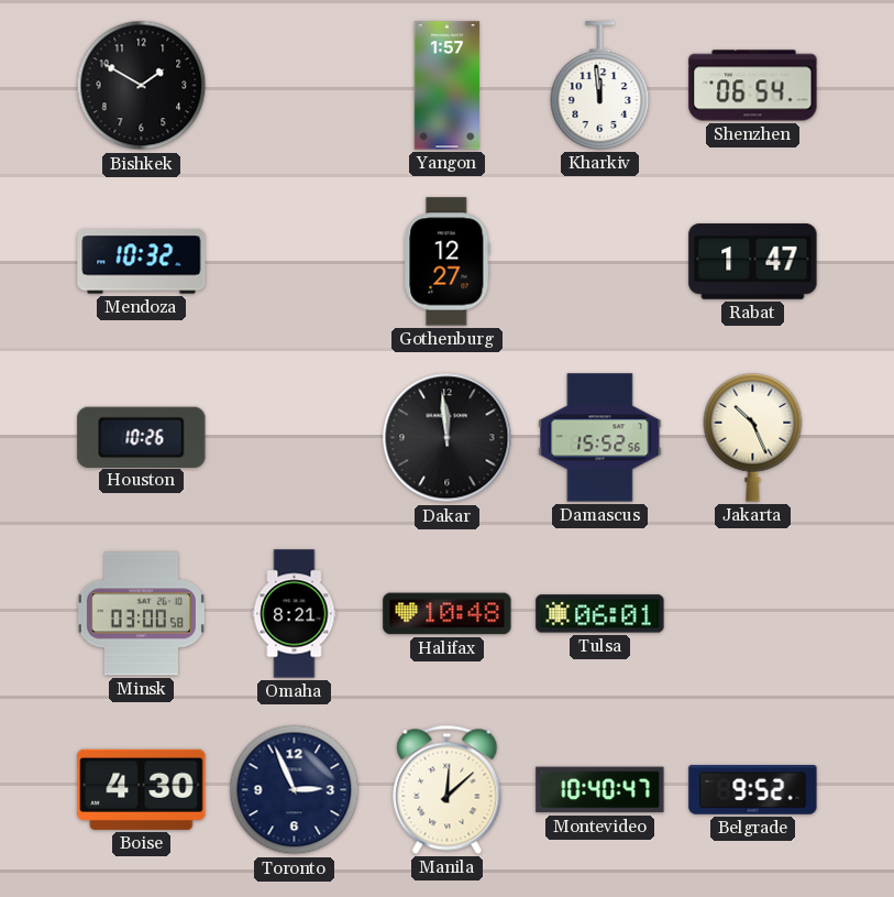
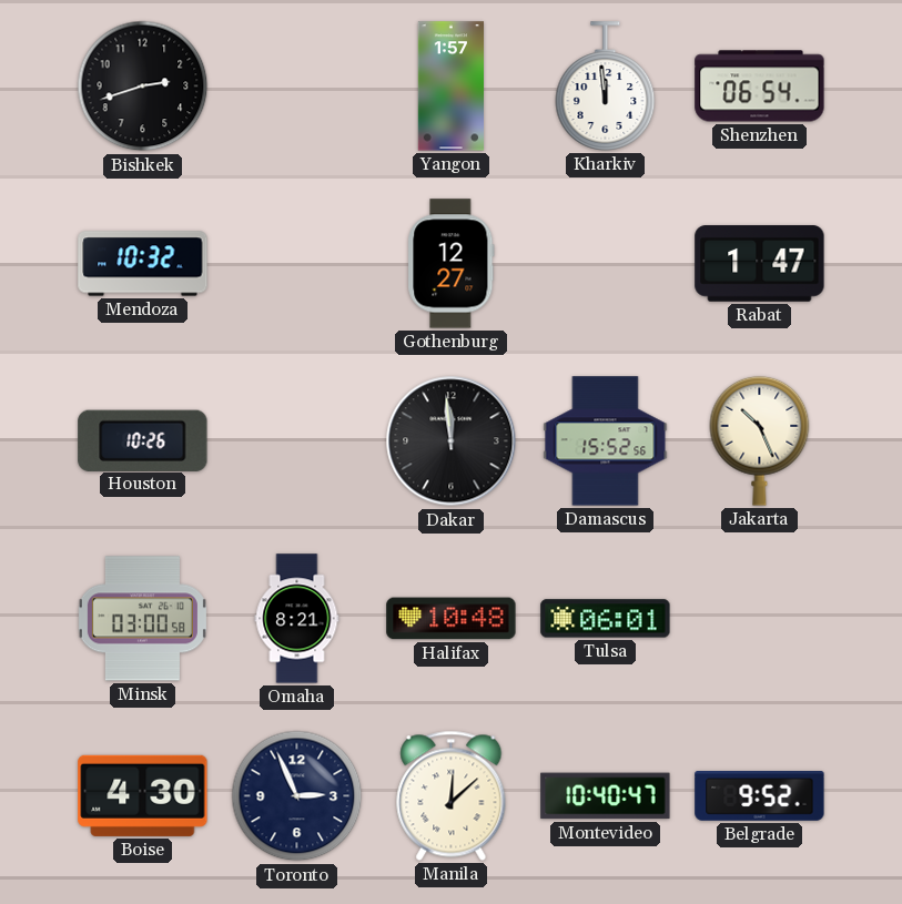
Bishkek: 1:50 -> 2:42 (143, 87)
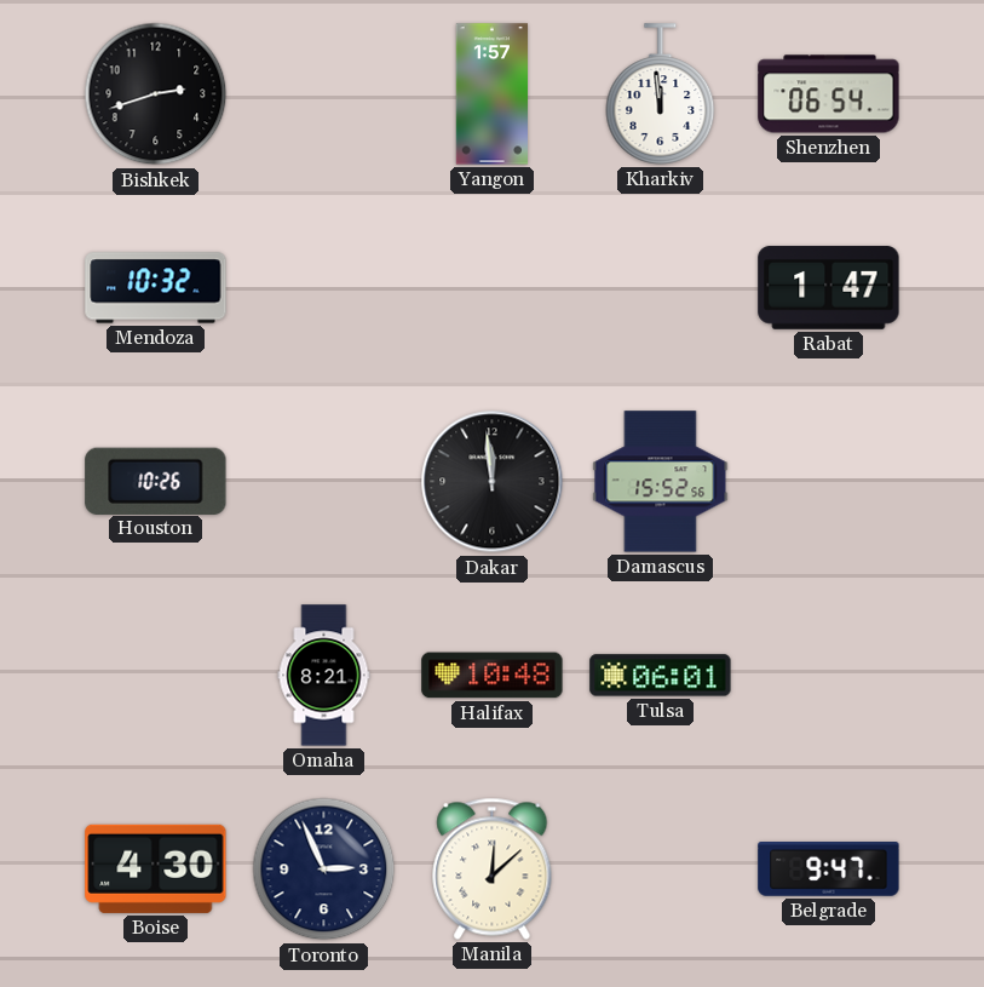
Gothenburg: 12:27 -> none (452, 264)
Jakarta: 10:26 -> none (760, 440)
Minsk: 03:00 -> none (142, 619)
Montevideo: 10:40 -> none (606, 796)
Belgrade: 9:52 -> 9:47 (829, 870)
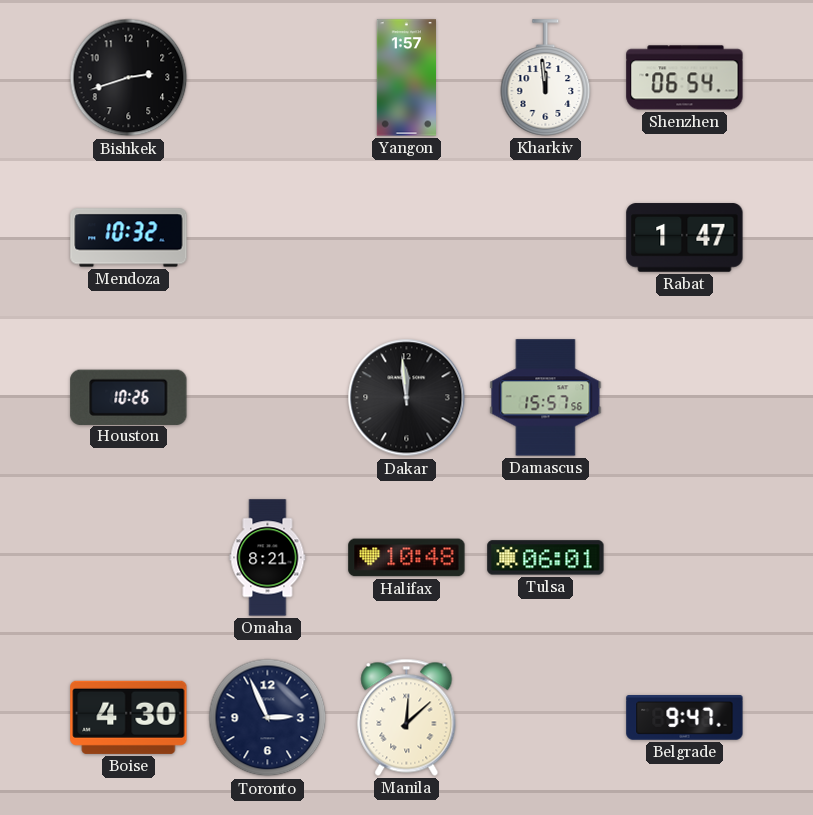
Damascus: 15:52 -> 15:57 (546, 398)
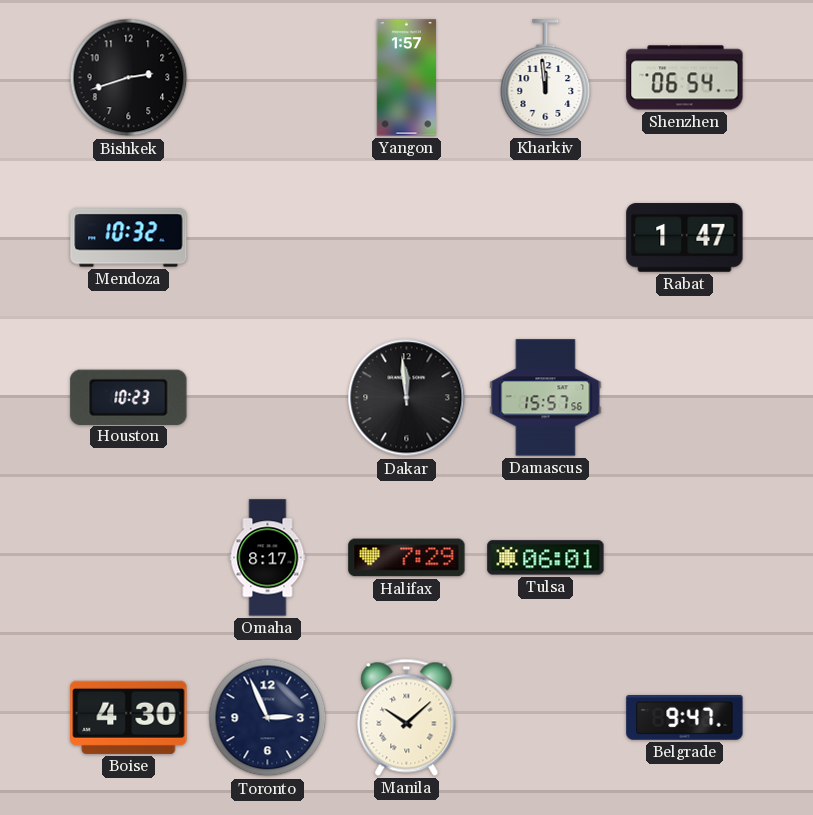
Houston: 10:26 -> 10:23 (129, 397)
Omaha: 8:21 -> 8:17 (268, 558)
Halifax: 10:48 -> 7:29 (407, 558)
Manila: 12:08 -> 10:08 (407, 717)
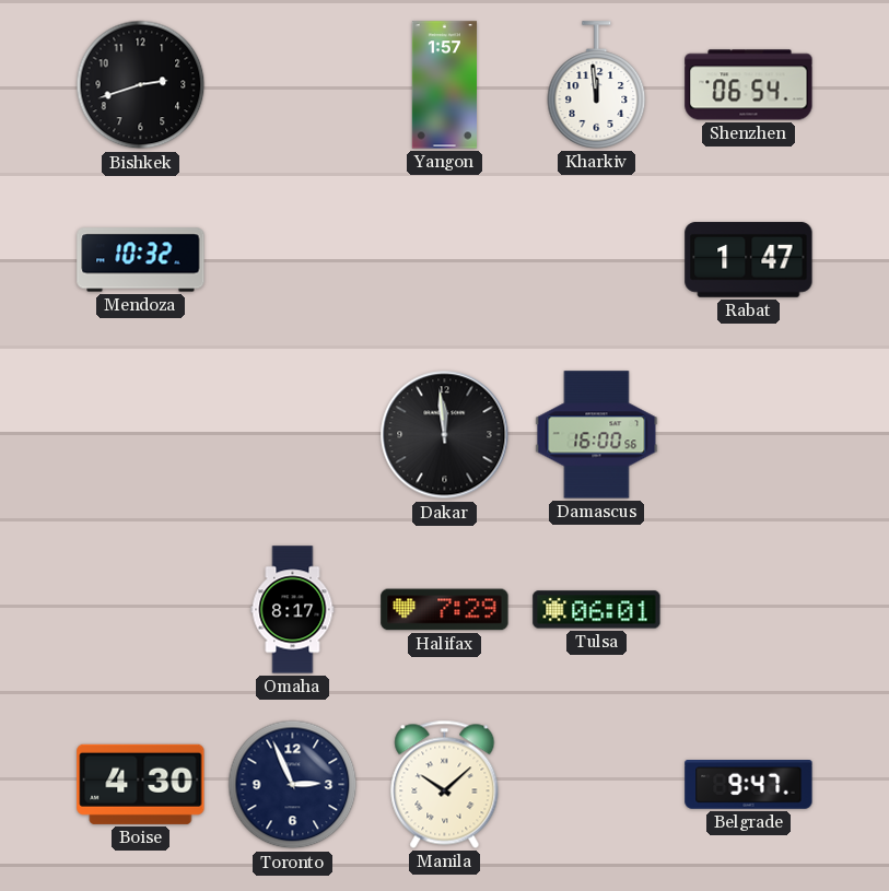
Houston: 10:23 -> none (129, 397)
Damascus: 15:57 -> 16:00 (597, 435)
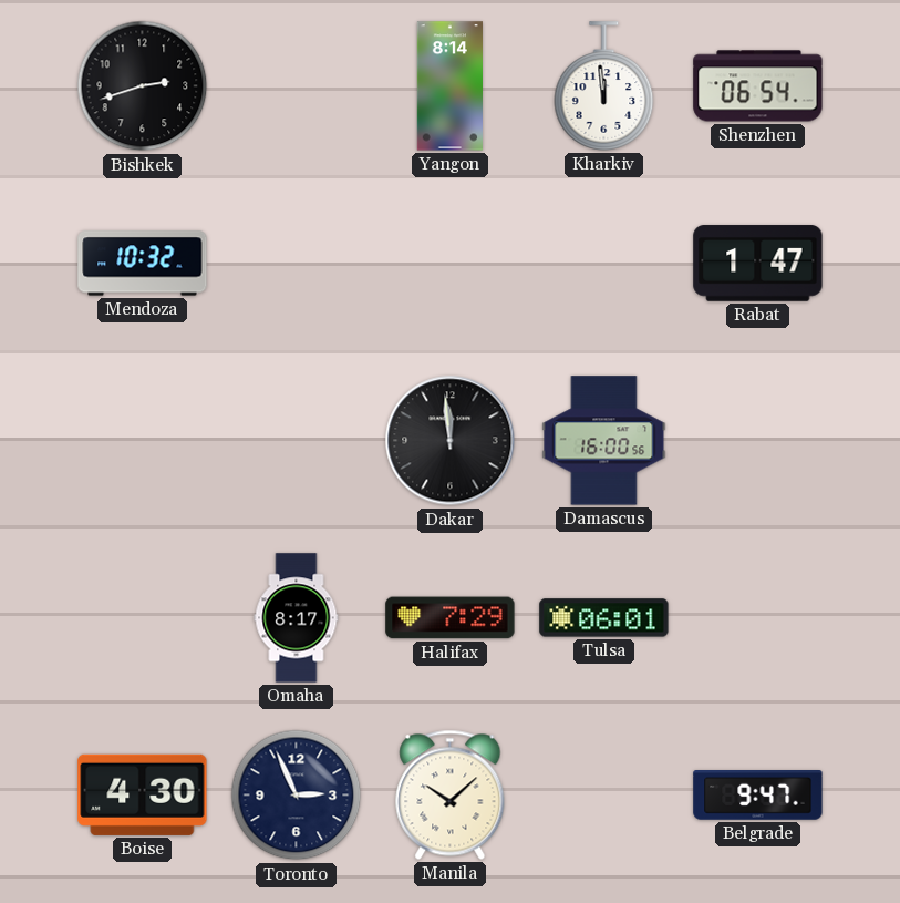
Yangon: 1:57 -> 8:14 (449, 86)
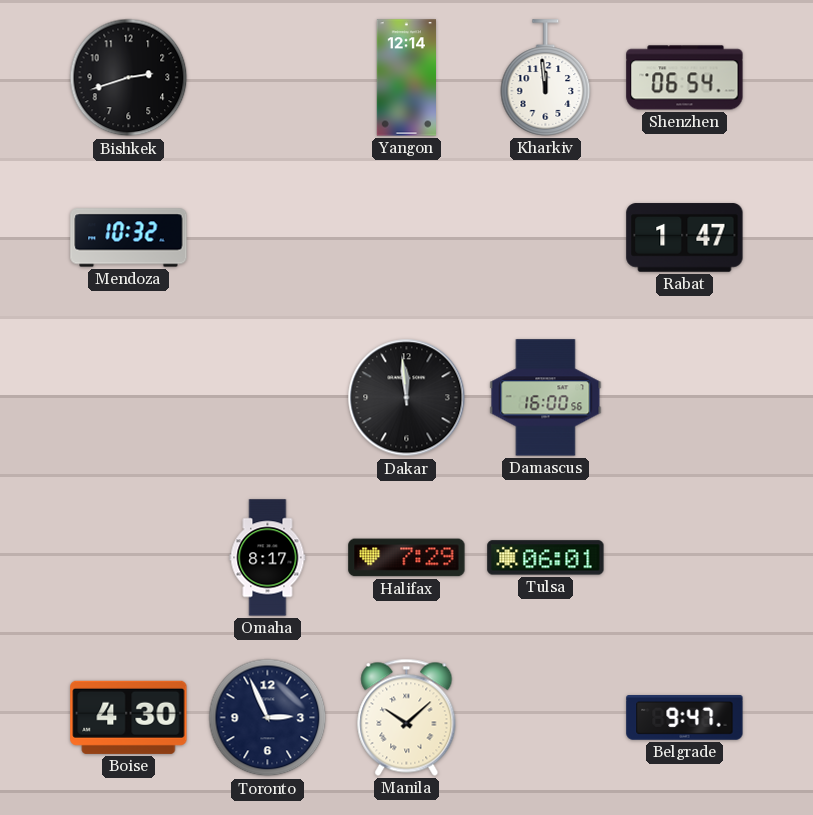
Yangon: 8:14 -> 12:14 (406, 78)
